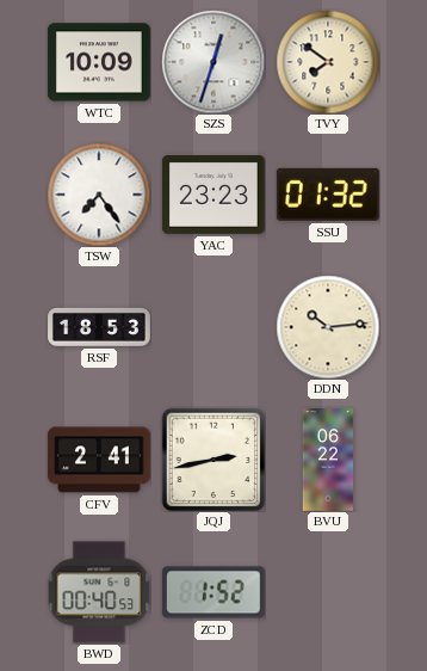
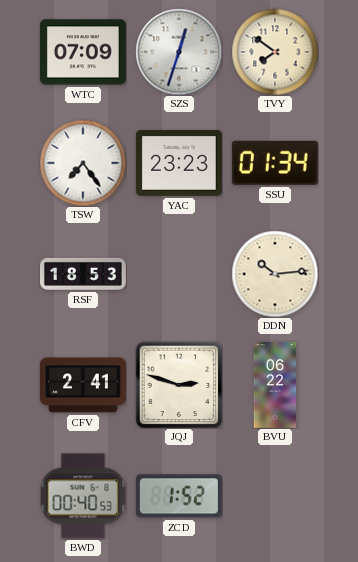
WTC: 10:09 -> 07:09 (83, 52)
SSU: 01:32 -> 01:34 (275, 163)
JQJ: 2:43 -> 2:48 (179, 385)
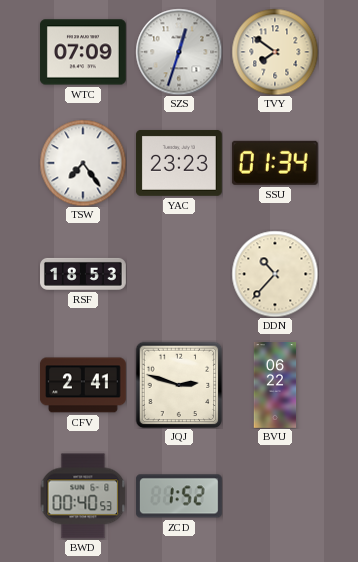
DDN: 10:14 -> 10:37 (275, 274)
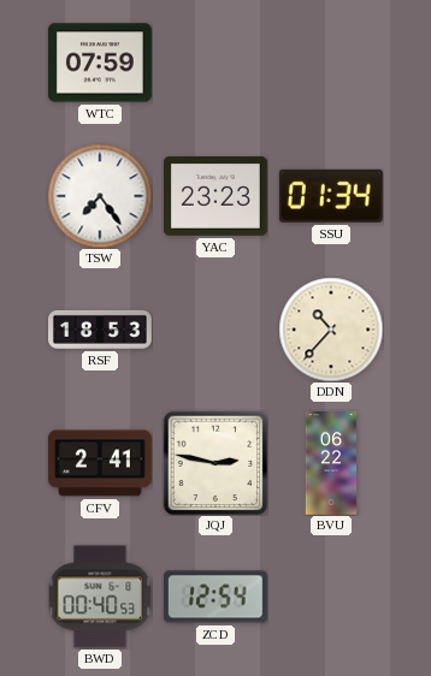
WTC: 07:09 -> 07:59 (100, 63)
SZS: 12:33 -> none (179, 52)
TVY: 7:51 -> none (275, 52)
JQJ: 2:48 -> 2:47 (215, 463)
ZCD: 1:52 -> 12:54 (215, 597)
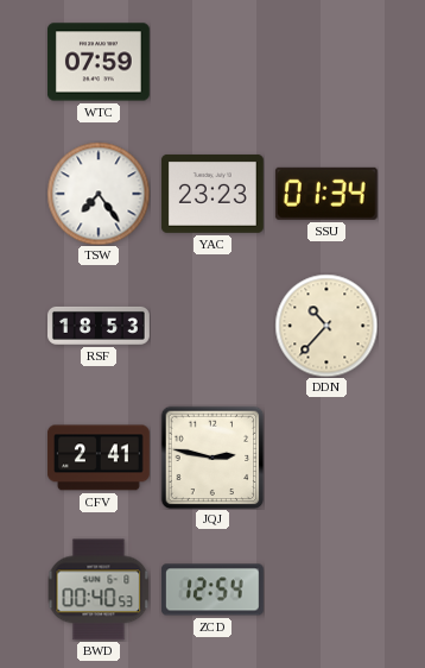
BVU: 06:22 -> none (331, 464)
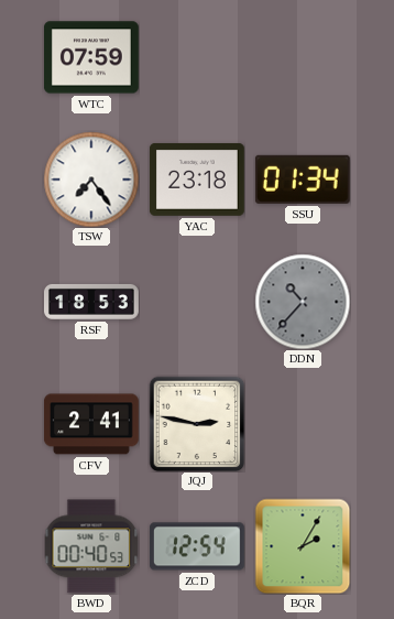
YAC: 23:23 -> 23:18 (197, 180)
DDN dial: cream -> grey (303, 302)
BQR: none -> 2:05 (303, 546)
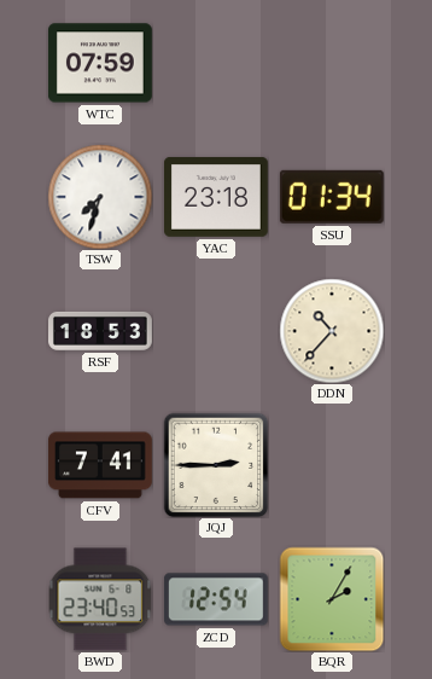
TSW: 7:24 -> 7:33 (100, 197)
DDN dial: grey -> cream (332, 331)
CFV: 2:41 -> 7:41 (100, 465)
JQJ: 2:47 -> 2:45 (216, 465)
BWD: 00:40 -> 23:40 (100, 599)
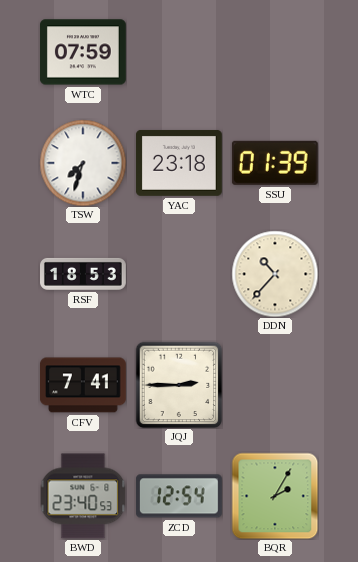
SSU: 01:34 -> 01:39 (275, 163)
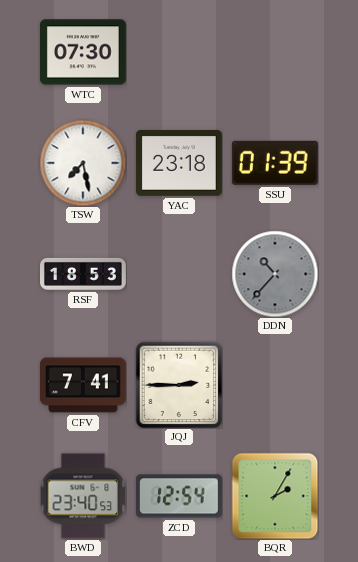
WTC: 07:59 -> 07:30 (83, 52)
TSW: 7:33 -> 7:28 (83, 163)
DDN dial: cream -> grey (275, 274)
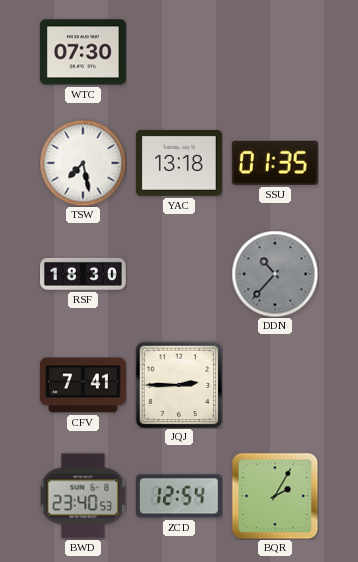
YAC: 23:18 -> 13:18 (179, 163)
SSU: 01:39 -> 01:35 (275, 163)
RSF: 18:53 -> 18:30 (84, 274)
